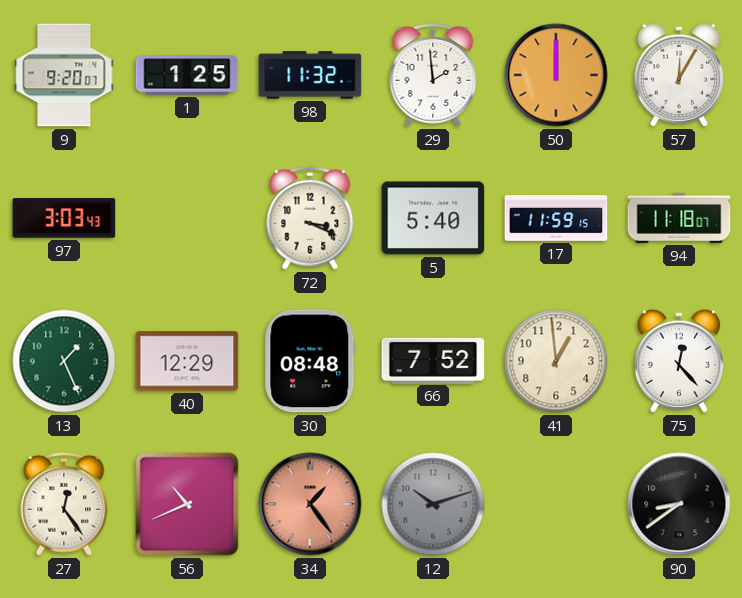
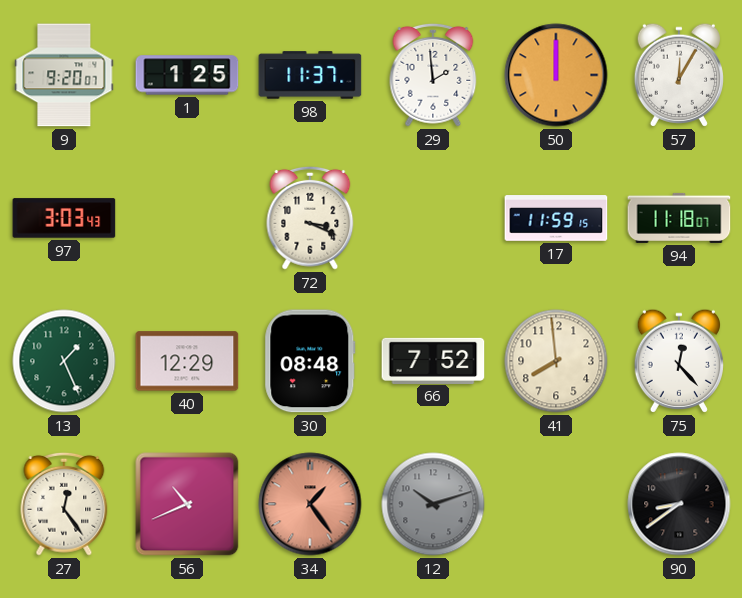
98: 11:32 -> 11:37 (310, 75)
5: 5:40 -> none (433, 218)
41: 12:59 -> 7:59 (556, 361)
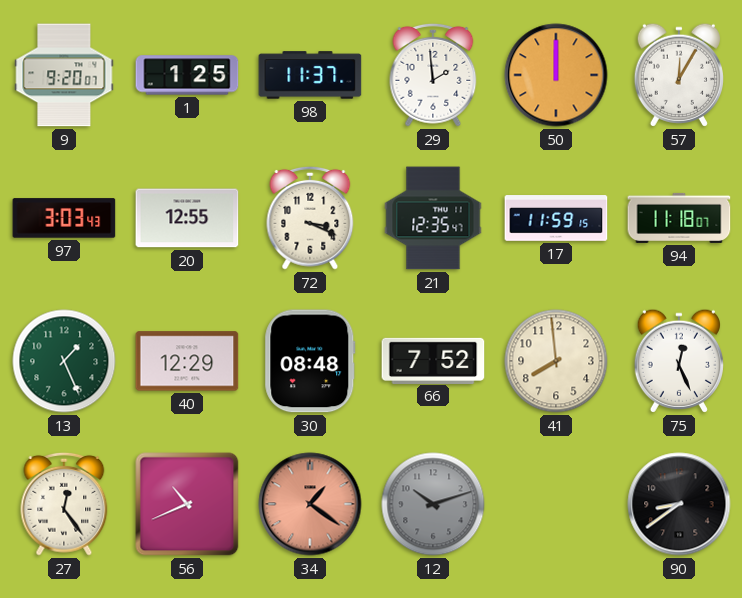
20: none -> 12:55 (187, 218)
21: none -> 12:35 (433, 218)
75: 12:23 -> 12:26 (679, 361)
34: 1:24 -> 1:21 (310, 504)
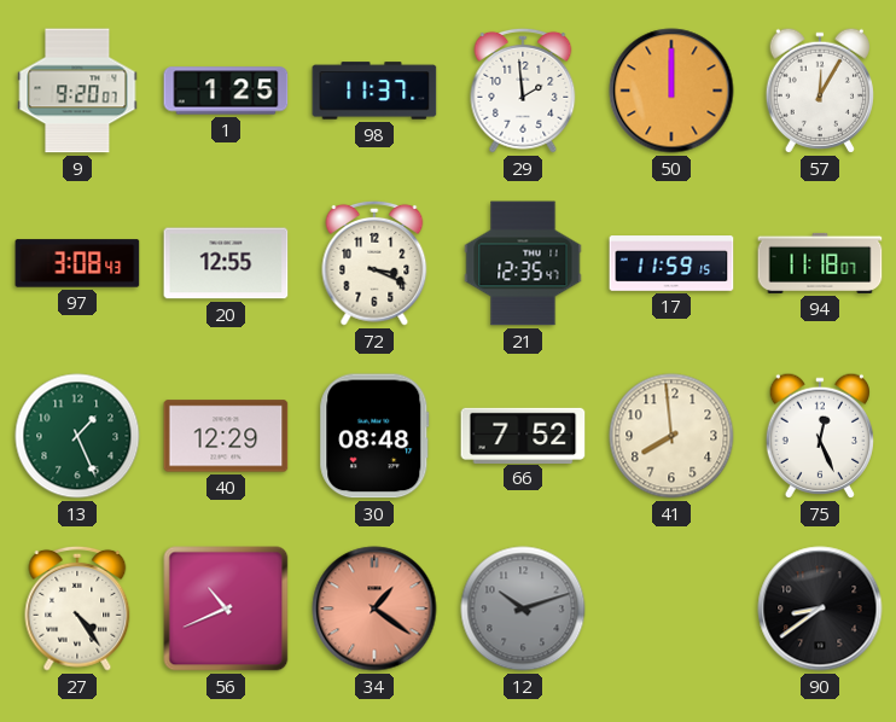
97: 3:03 -> 3:08 (77, 263)
27: 12:24 -> 4:24 (77, 609)
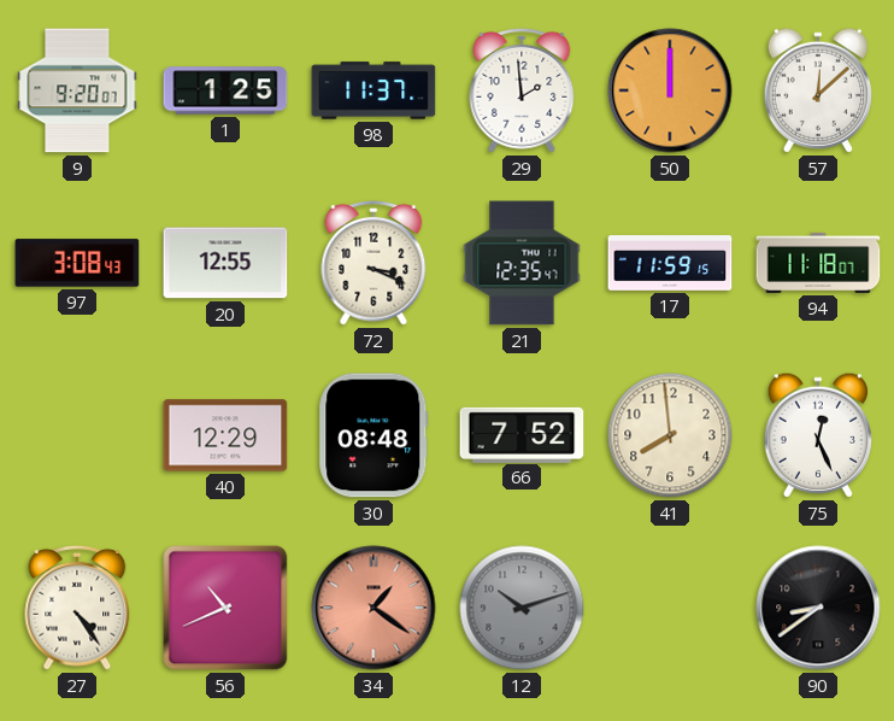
57: 12:05 -> 12:08 (818, 90)
13: 1:26 -> none (77, 436)
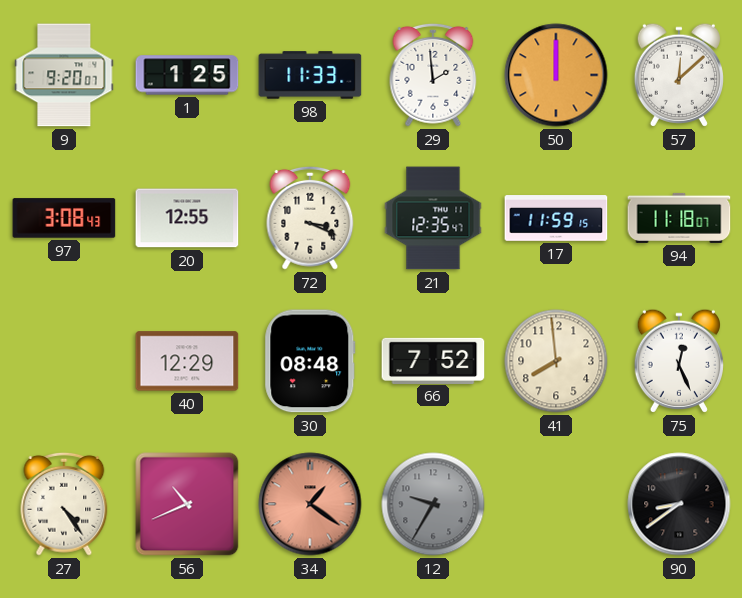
98: 11:37 -> 11:33 (310, 75)
12: 10:12 -> 9:35 (433, 504)
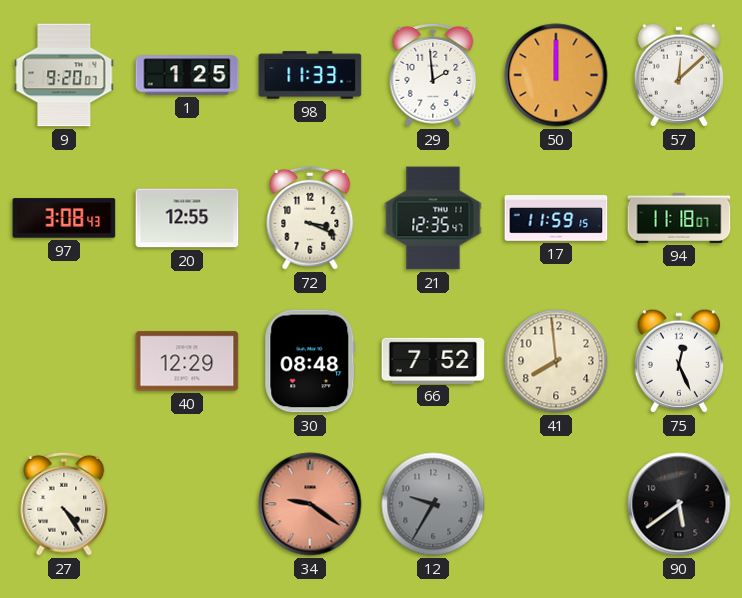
56: 10:41 -> none (187, 504)
34: 1:21 -> 9:21 (310, 504)
90: 8:39 -> 5:39 (679, 504)
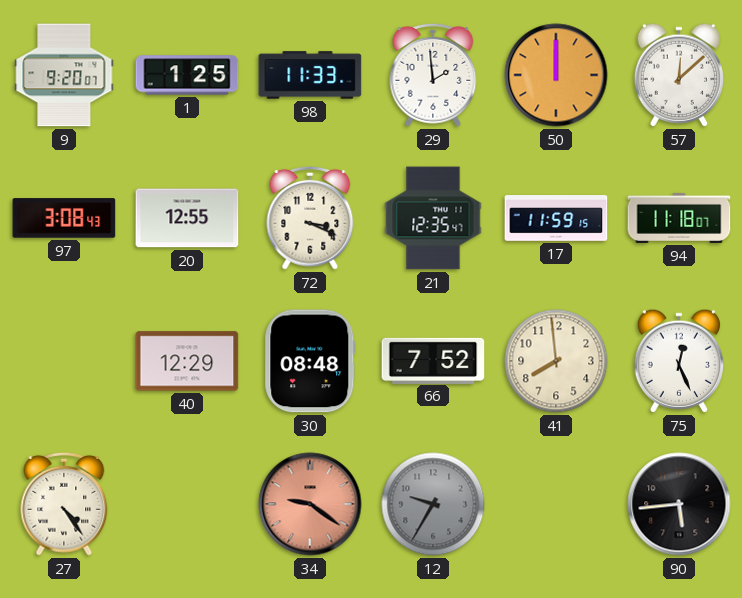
90: 5:39 -> 5:44 (679, 504)
